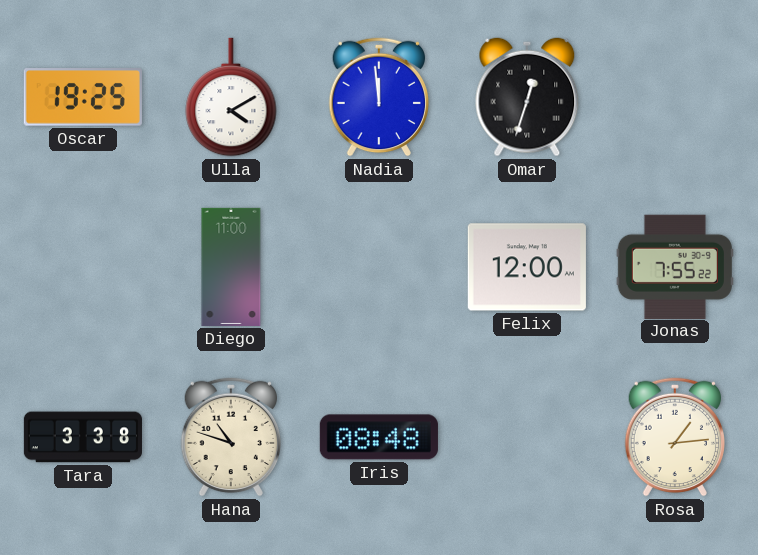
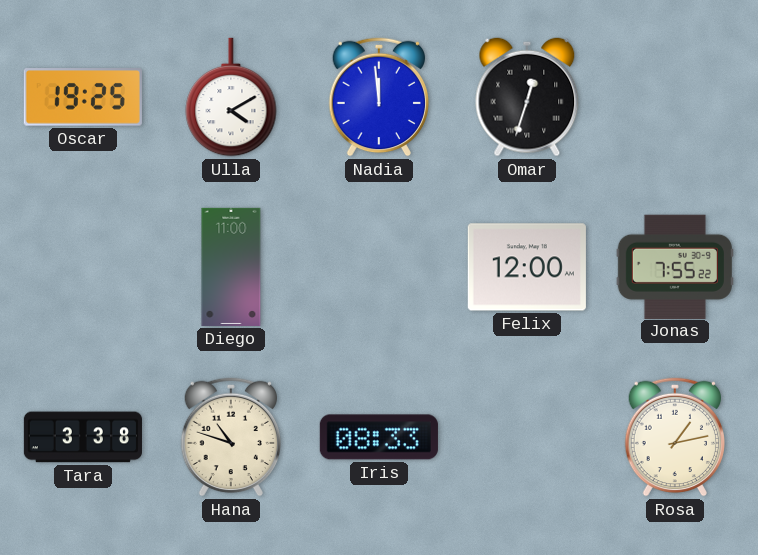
Iris: 08:48 -> 08:33 (379, 437)
Rosa: 1:14 -> 1:13 (674, 437)
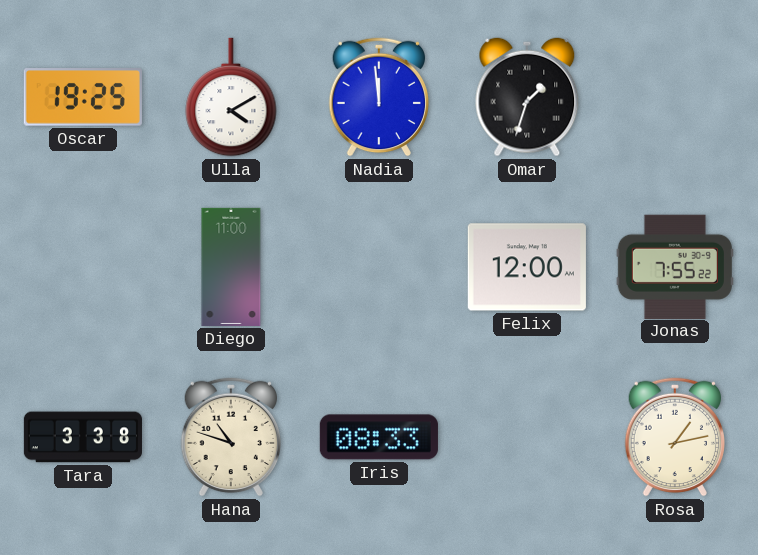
Omar: 12:33 -> 1:33 (527, 97)
